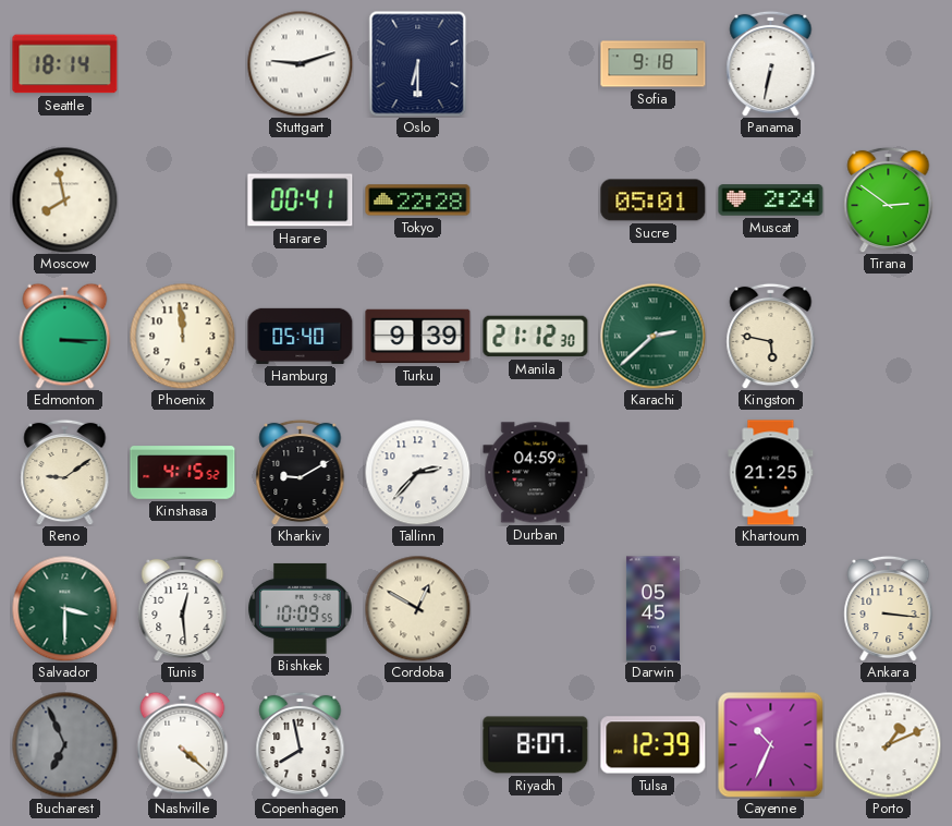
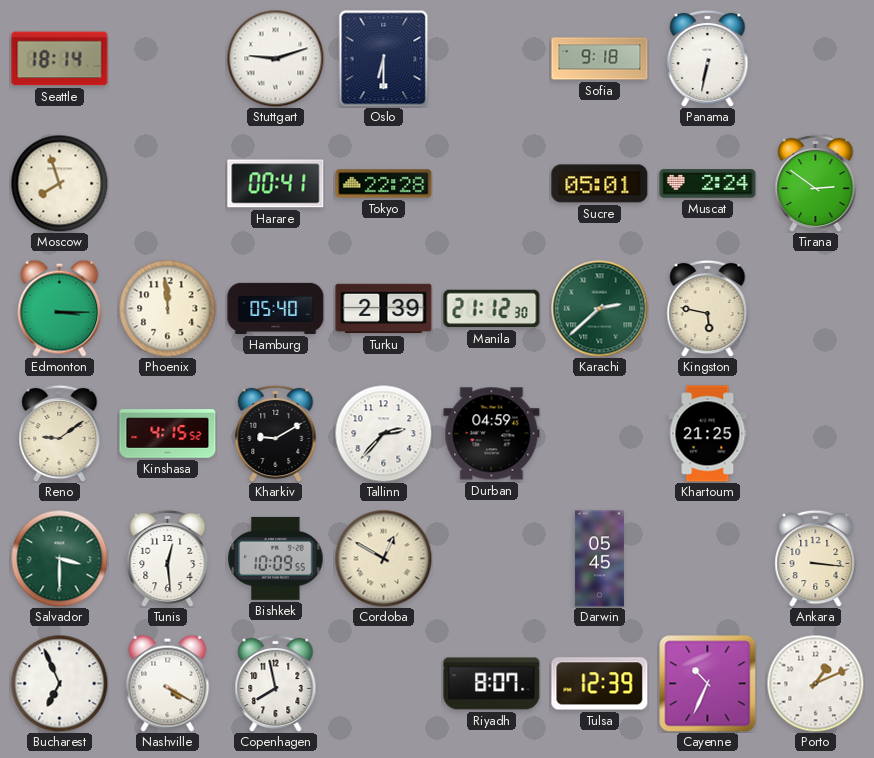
Moscow: 7:58 -> 7:57 (59, 183)
Turku: 9:39 -> 2:39 (384, 309)
Bucharest dial: grey -> white (59, 683)
Nashville: 4:22 -> 4:20 (168, 683)
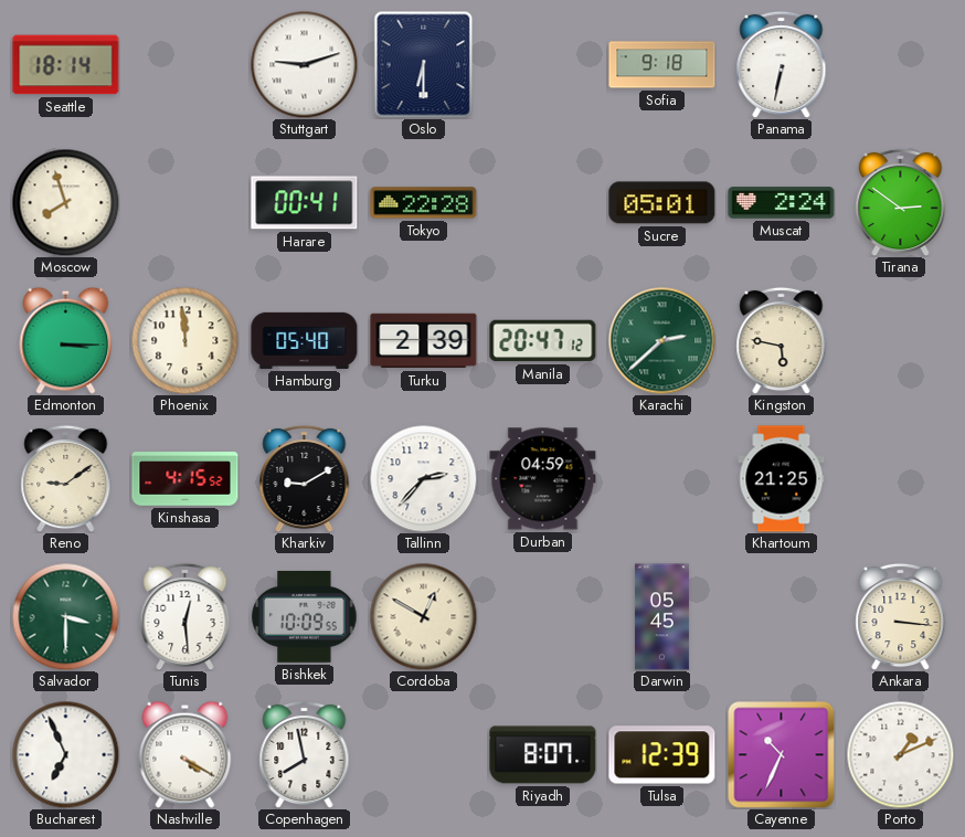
Manila: 21:12 -> 20:47 (543, 341)
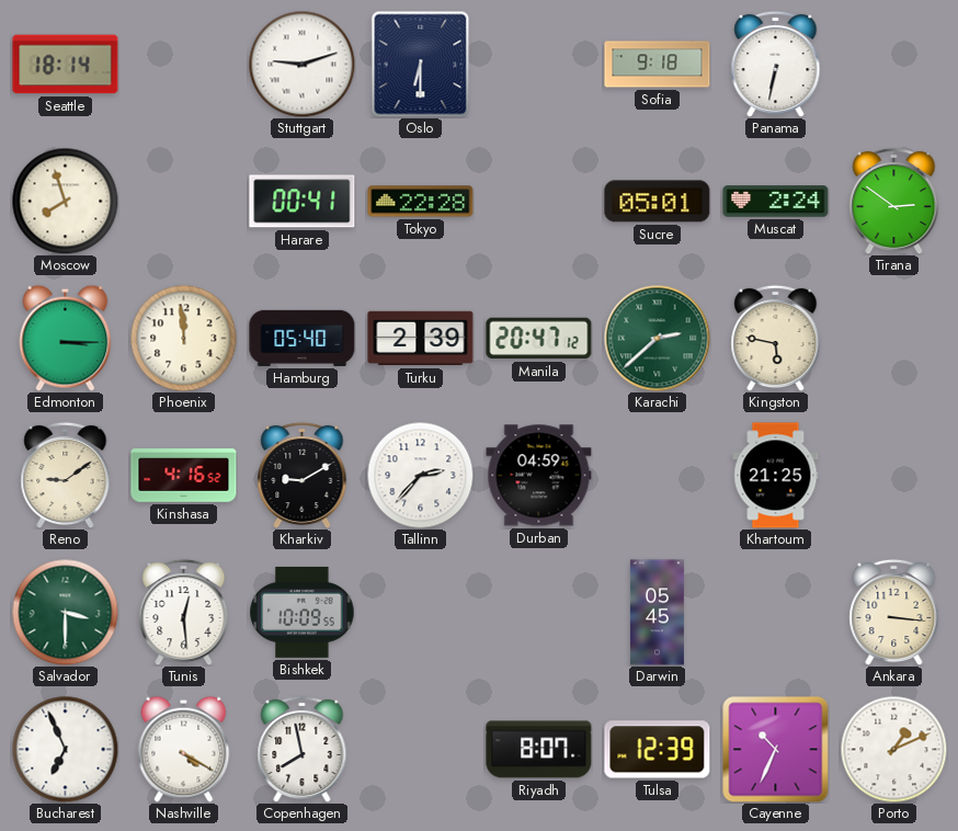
Kinshasa: 4:15 -> 4:16 (184, 476)
Cordoba: 12:50 -> none (423, 616)
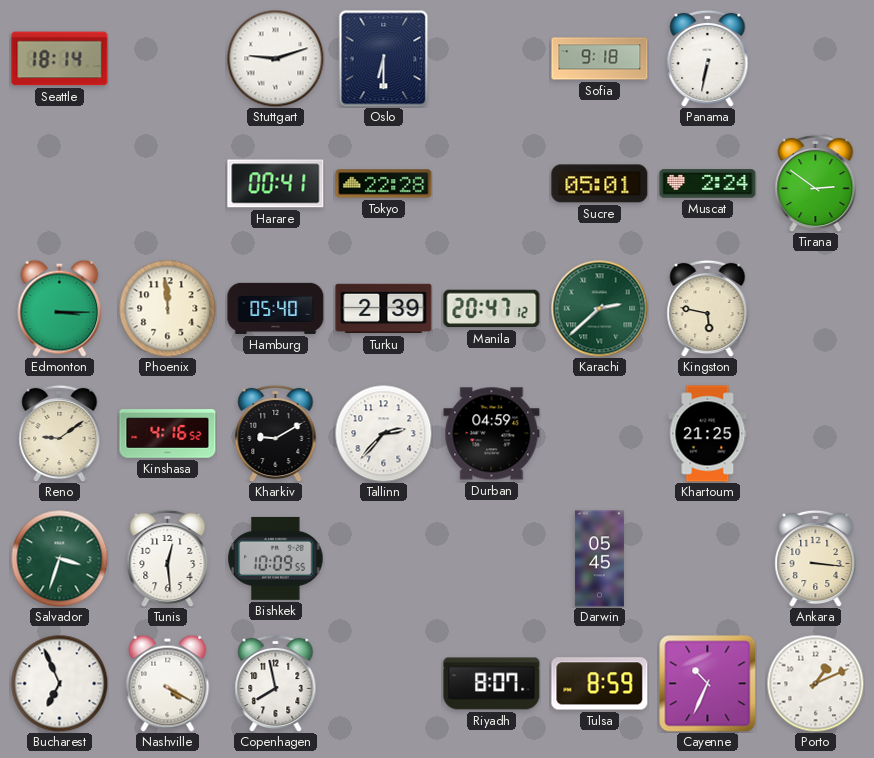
Moscow: 7:57 -> none (65, 201)
Salvador: 3:30 -> 3:33 (59, 558)
Tulsa: 12:39 -> 8:59 (600, 684)
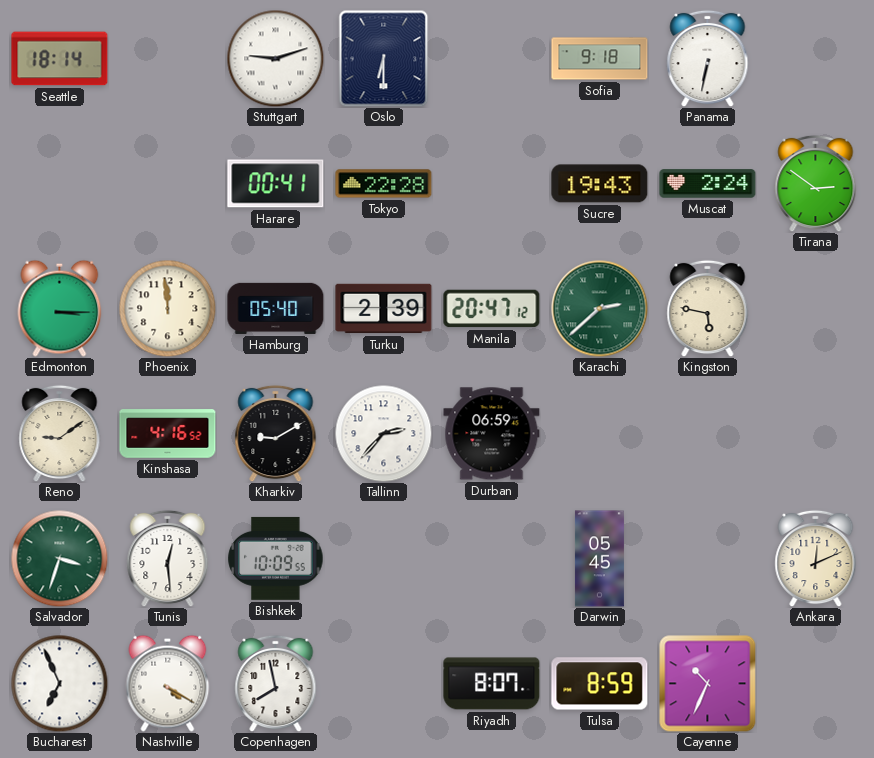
Sucre: 05:01 -> 19:43 (600, 184)
Durban: 04:59 -> 06:59 (492, 434)
Khartoum: 21:25 -> none (708, 434)
Ankara: 3:16 -> 12:11 (816, 558)
Porto: 1:11 -> none (815, 683)
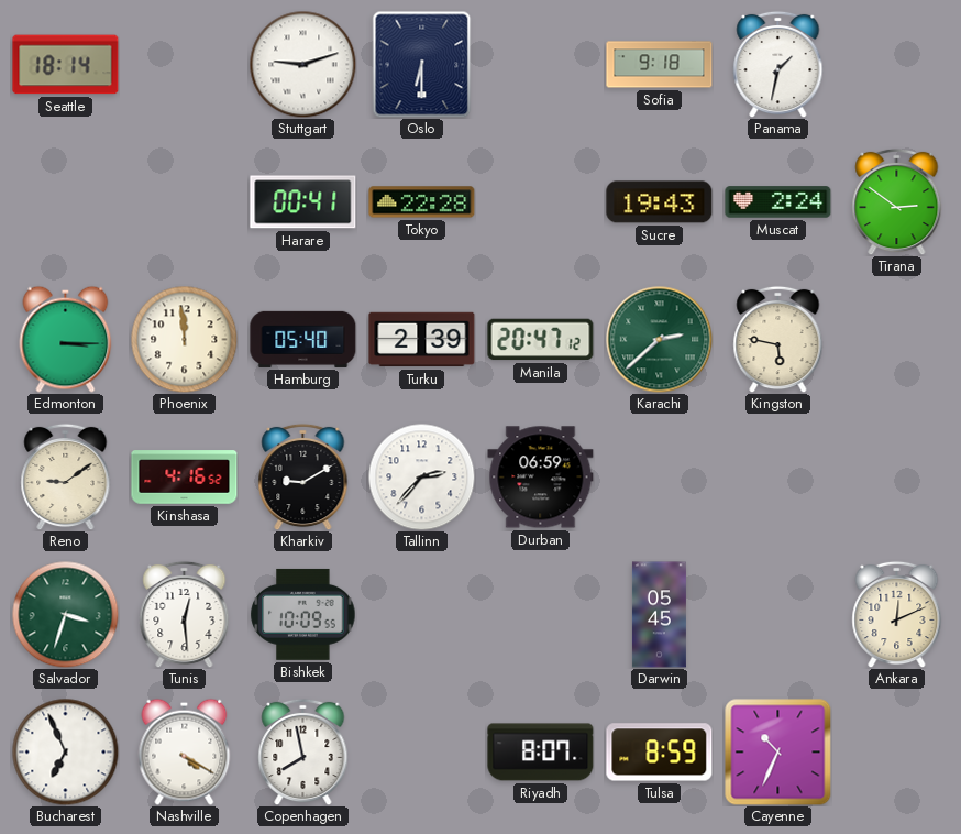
Panama: 6:32 -> 1:32 (778, 64)
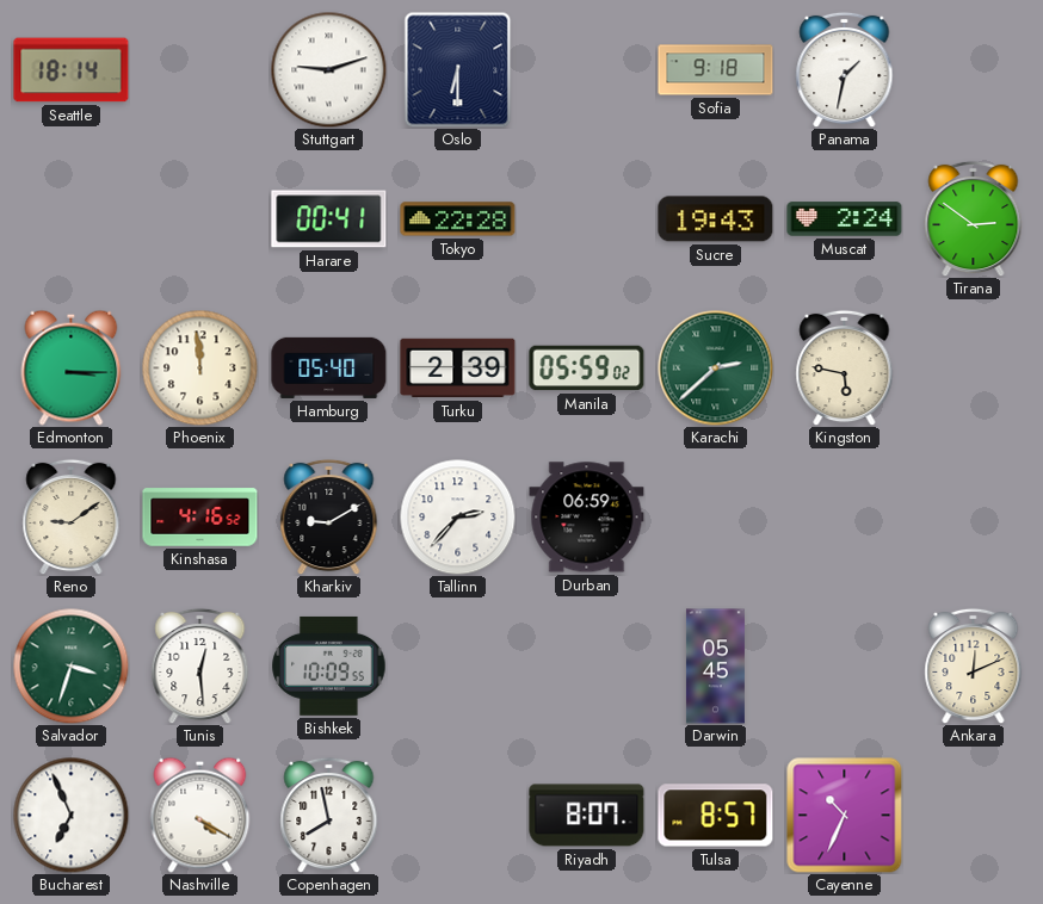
Manila: 20:47 -> 05:59 (587, 369)
Tulsa: 8:59 -> 8:57 (716, 816)
